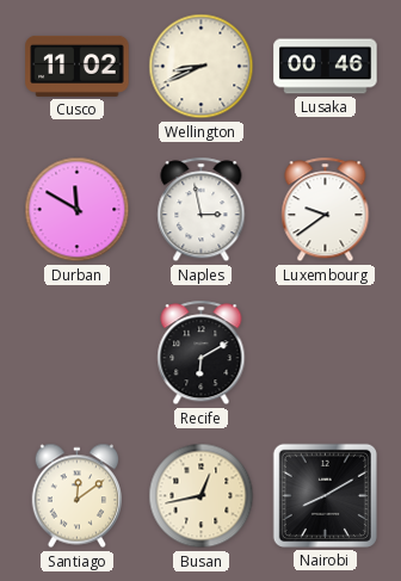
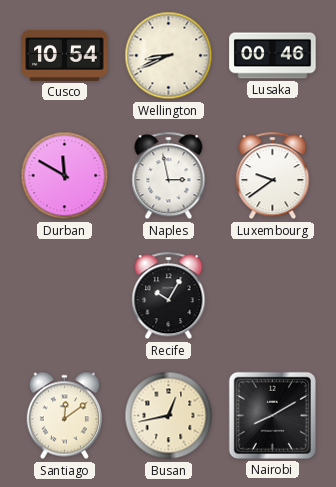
Cusco: 11:02 -> 10:54 (65, 55)
Recife: 6:10 -> 10:05 (169, 296)
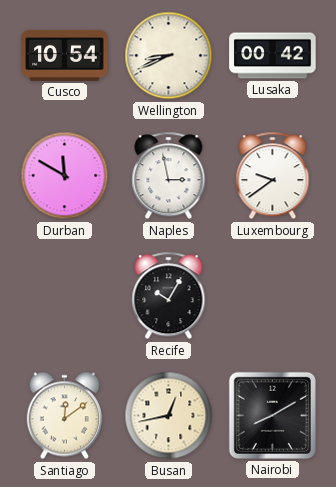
Lusaka: 00:46 -> 00:42 (273, 56)
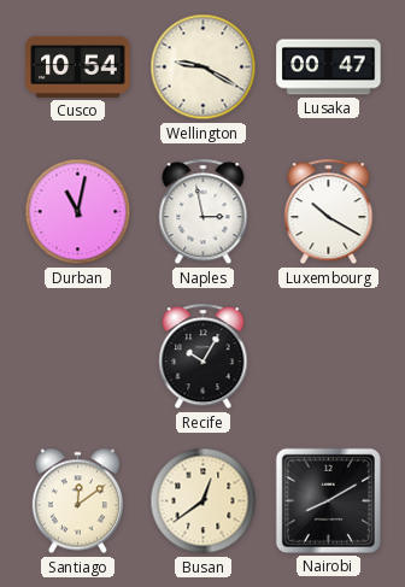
Wellington: 8:41 -> 9:20 (204, 67)
Lusaka: 00:42 -> 00:47 (329, 67)
Durban: 11:50 -> 11:02 (78, 212)
Luxembourg: 9:39 -> 10:20 (329, 212)
Busan: 12:43 -> 12:39 (204, 501)
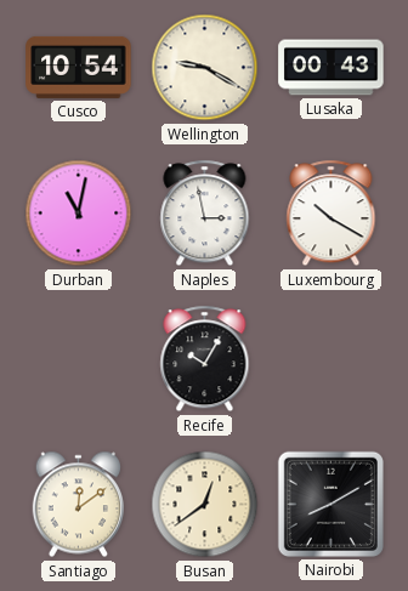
Lusaka: 00:47 -> 00:43 (331, 68)
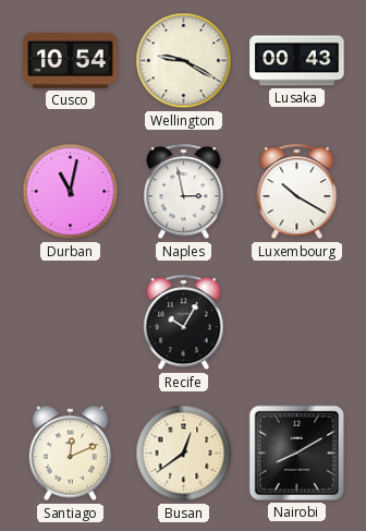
Santiago: 12:09 -> 12:11 (70, 454)
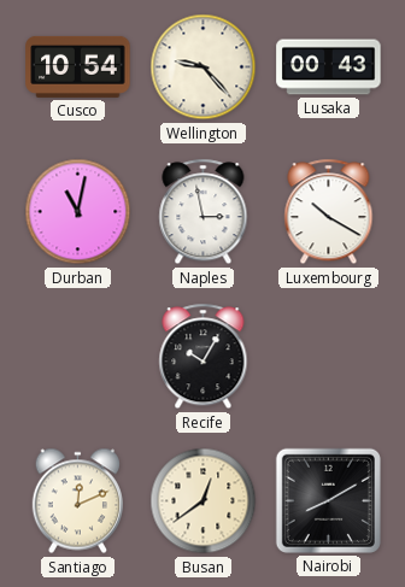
Wellington: 9:20 -> 9:23 (204, 67)
